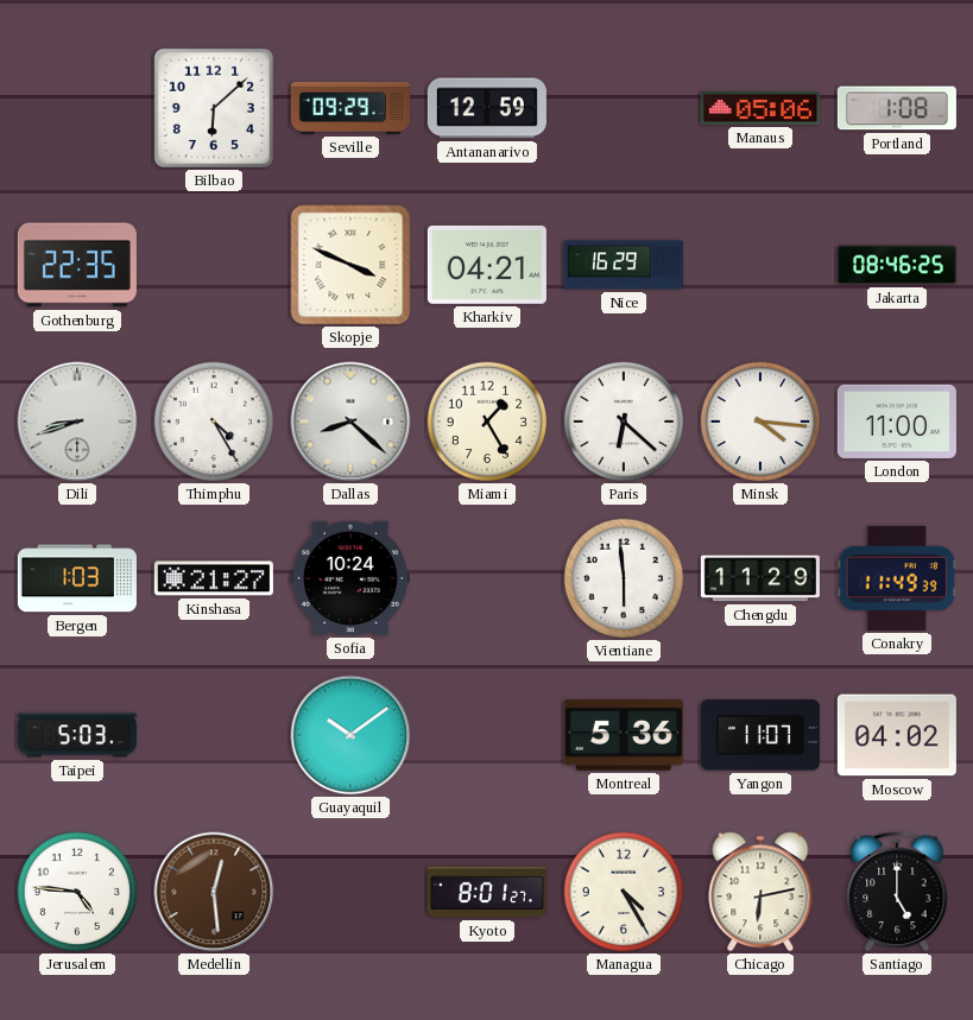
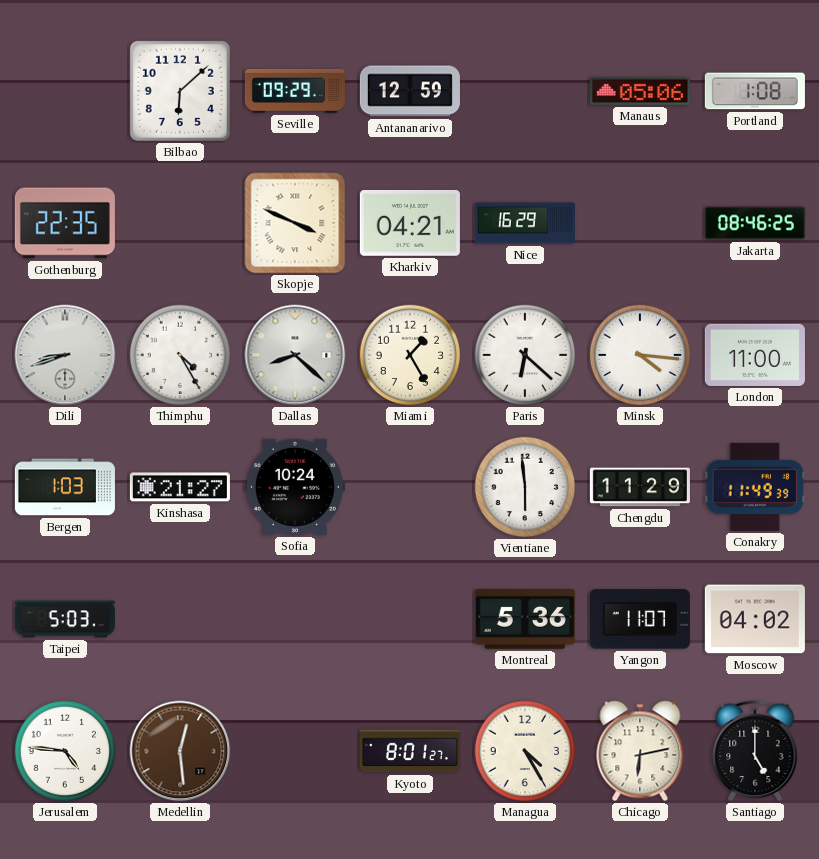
Guayaquil: 10:09 -> none (350, 735)
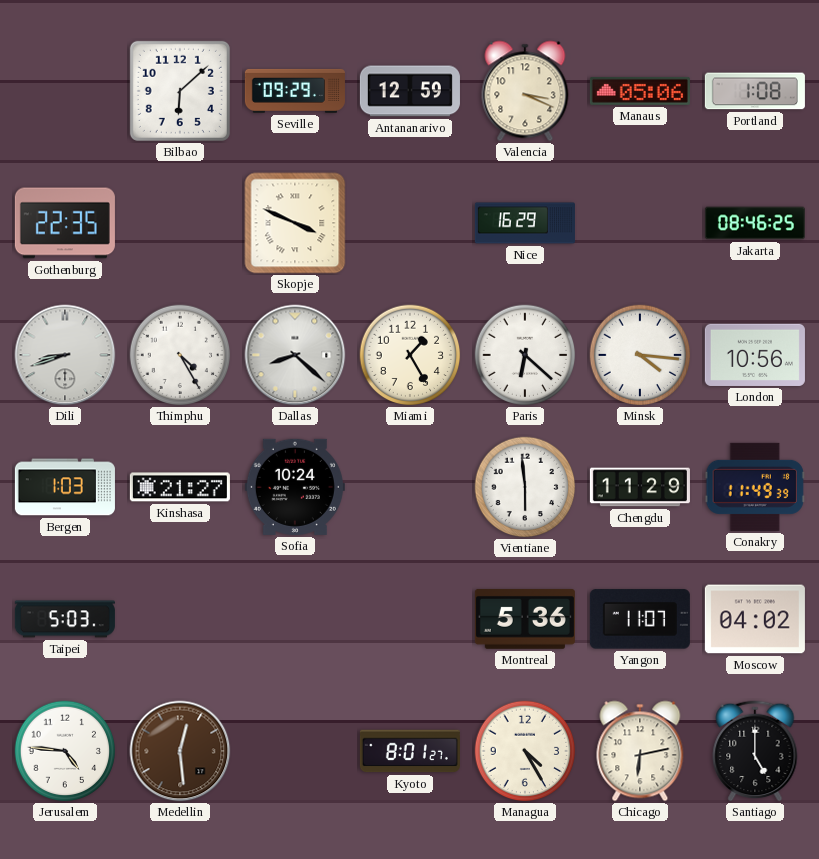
Valencia: none -> 3:19 (525, 91)
Kharkiv: 04:21 -> none (410, 223)
London: 11:00 -> 10:56 (755, 355)
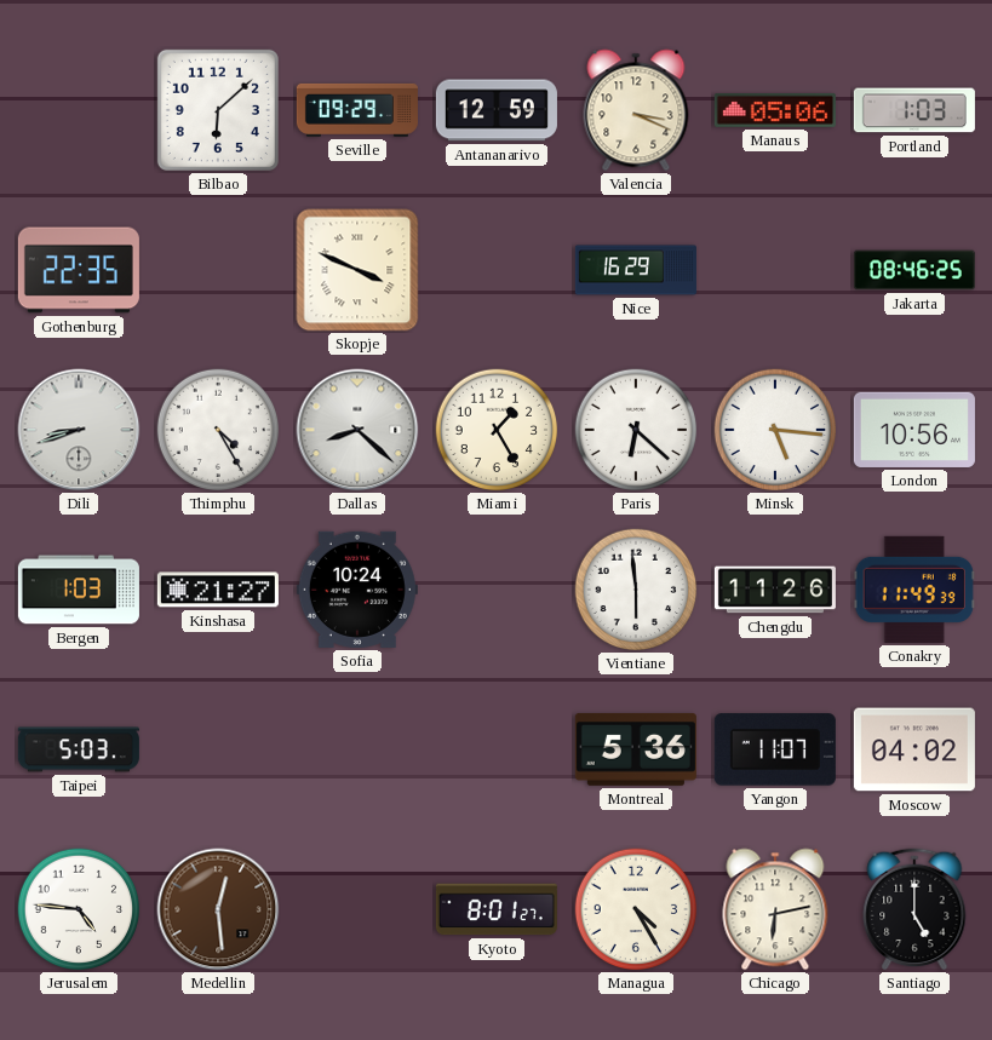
Portland: 1:08 -> 1:03 (914, 110)
Minsk: 4:16 -> 5:16 (775, 430)
Chengdu: 11:29 -> 11:26 (775, 590)
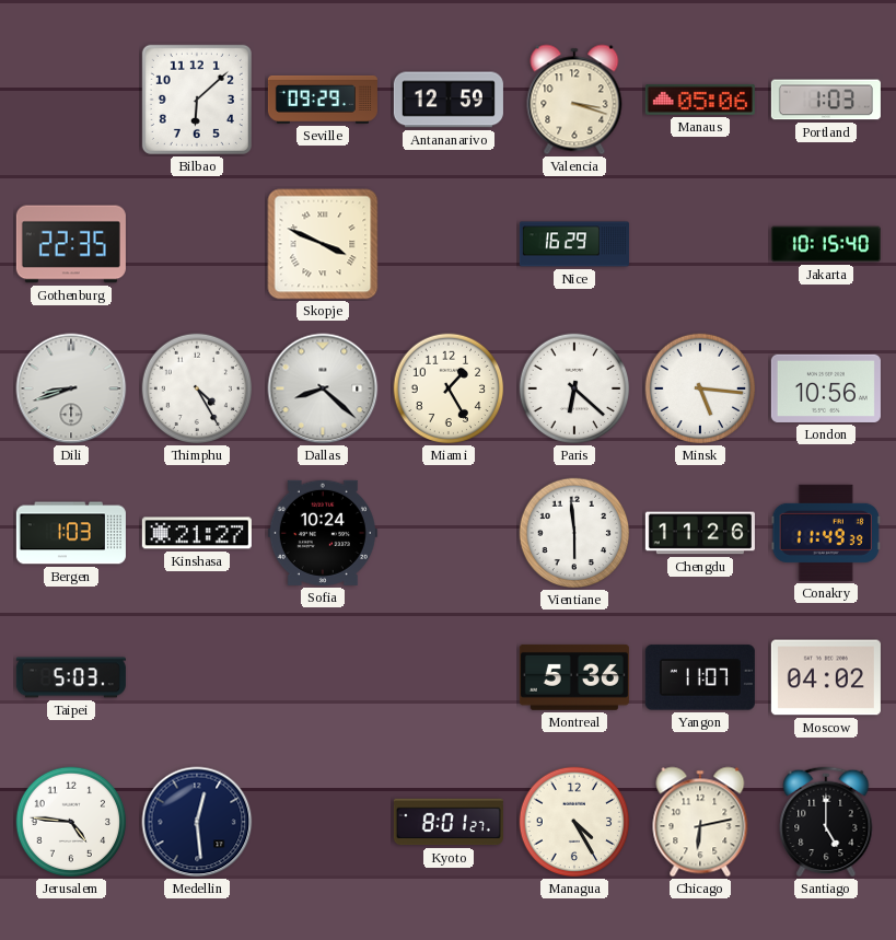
Valencia: 3:19 -> 3:18 (574, 100)
Jakarta: 08:46 -> 10:15 (826, 244)
Medellin dial: brown -> navy (197, 822)
